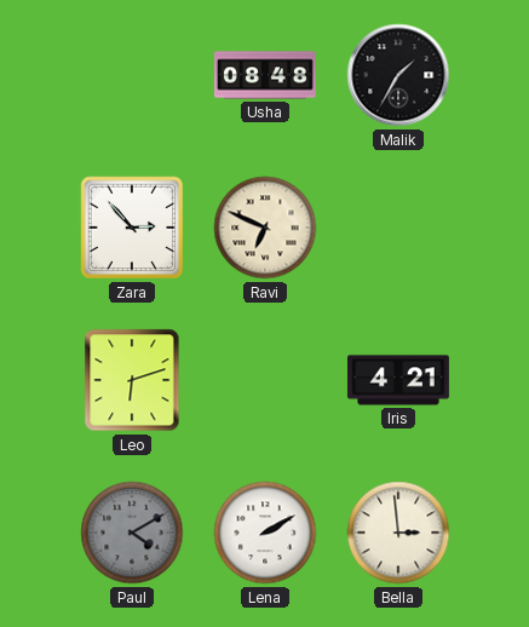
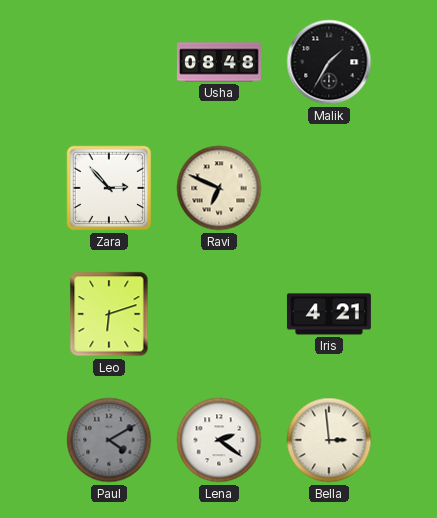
Lena: 2:10 -> 2:21 (219, 440)
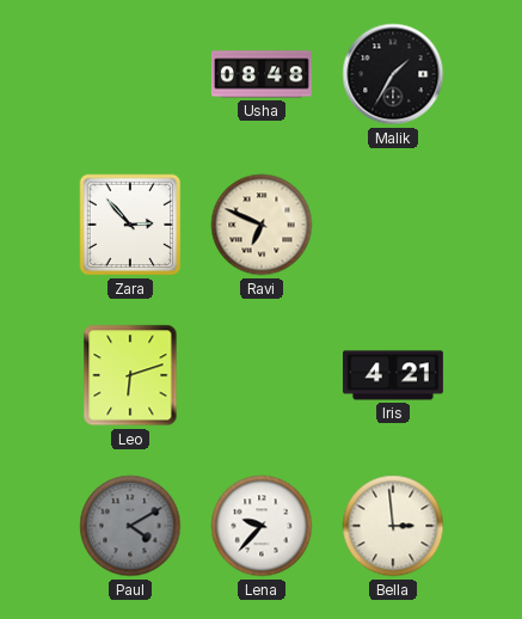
Lena: 2:21 -> 9:37 (262, 526)
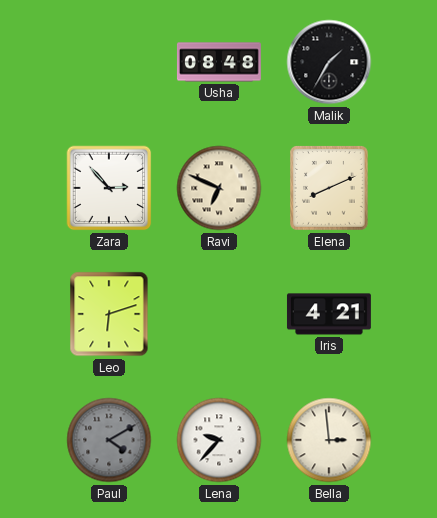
Elena: none -> 8:11 (330, 189)
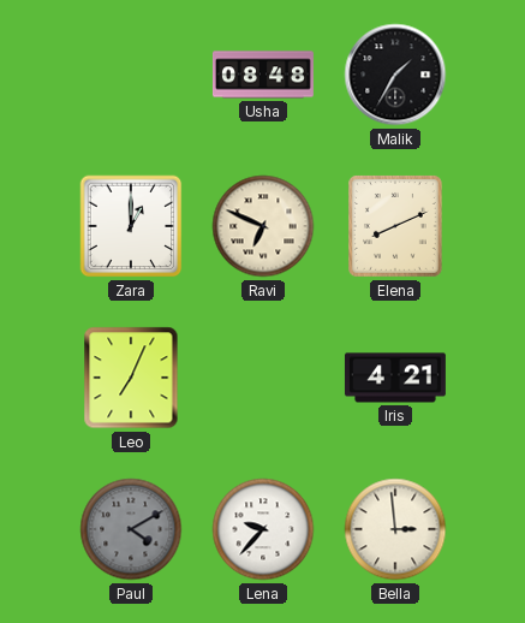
Zara: 2:53 -> 1:00 (131, 226)
Leo: 6:12 -> 7:04 (131, 378)
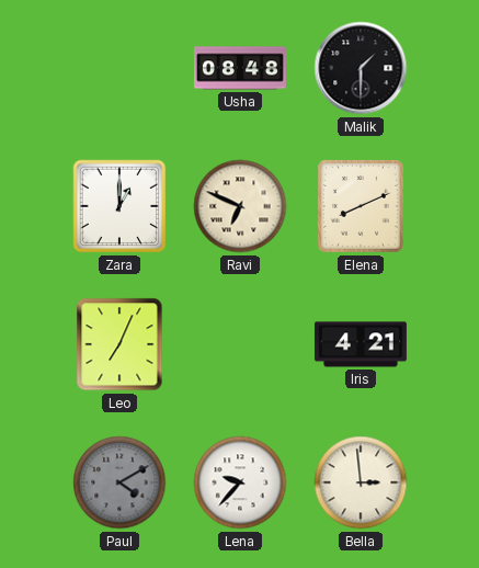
Malik: 1:35 -> 1:30 (361, 68)
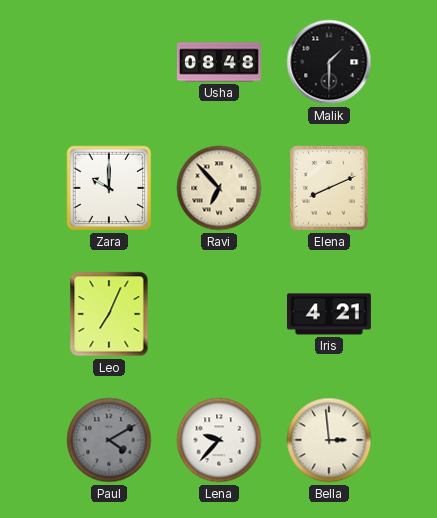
Zara: 1:00 -> 10:00 (109, 188)
Ravi: 6:49 -> 6:53 (219, 188)
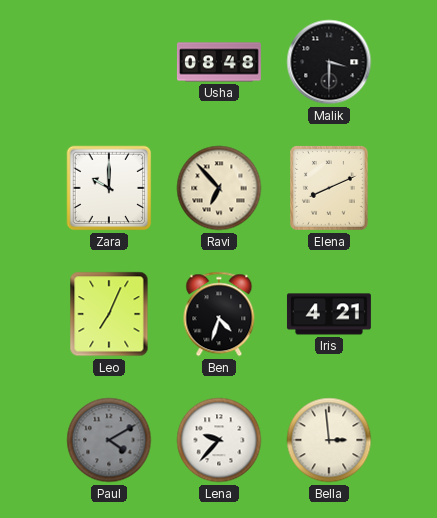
Malik: 1:30 -> 3:30 (329, 62)
Ben: none -> 4:33 (219, 314)
